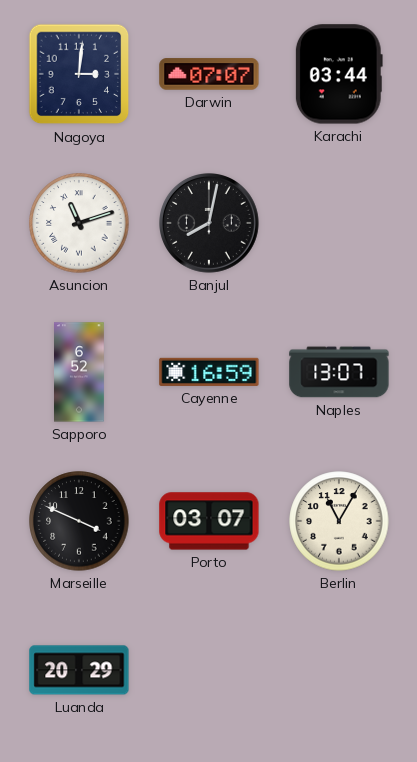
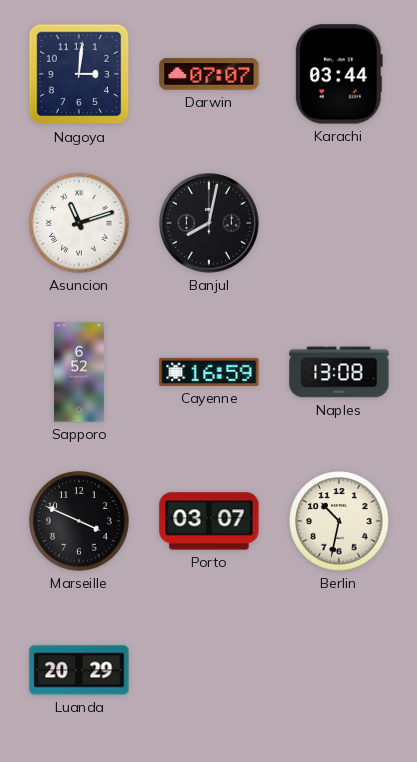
Naples: 13:07 -> 13:08 (339, 372)
Berlin: 11:05 -> 10:32 (339, 521)
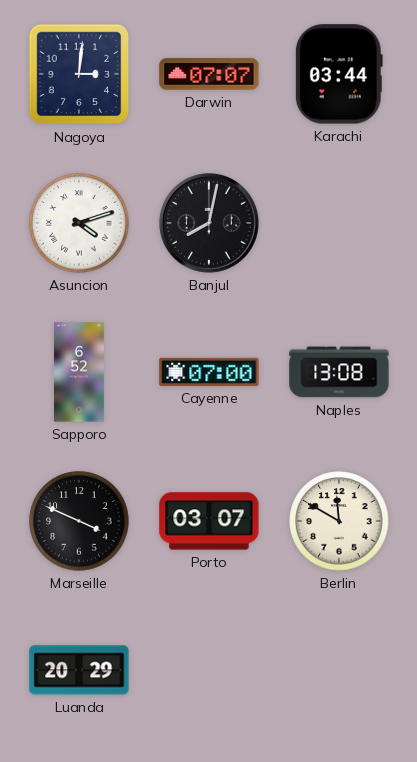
Asuncion: 11:12 -> 4:12 (79, 223)
Cayenne: 16:59 -> 07:00 (209, 372)
Berlin: 10:32 -> 11:50 (339, 521)
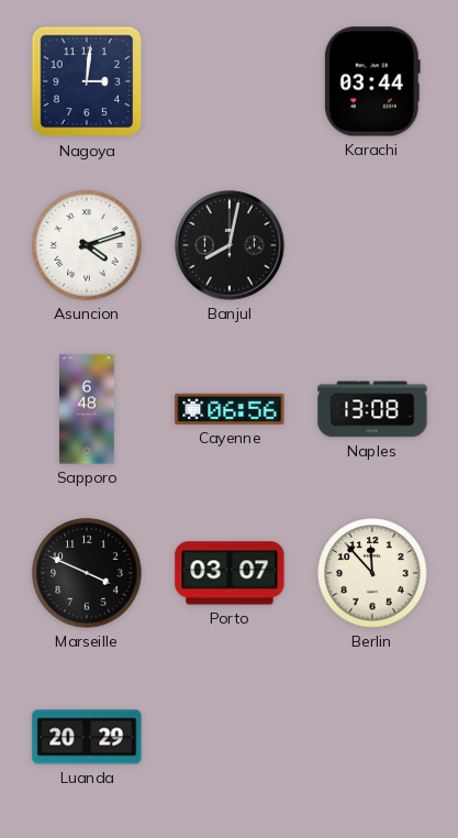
Darwin: 07:07 -> none (209, 74)
Sapporo: 6:52 -> 6:48 (88, 409)
Cayenne: 07:00 -> 06:56 (230, 409)
Berlin: 11:50 -> 11:53 (372, 573)
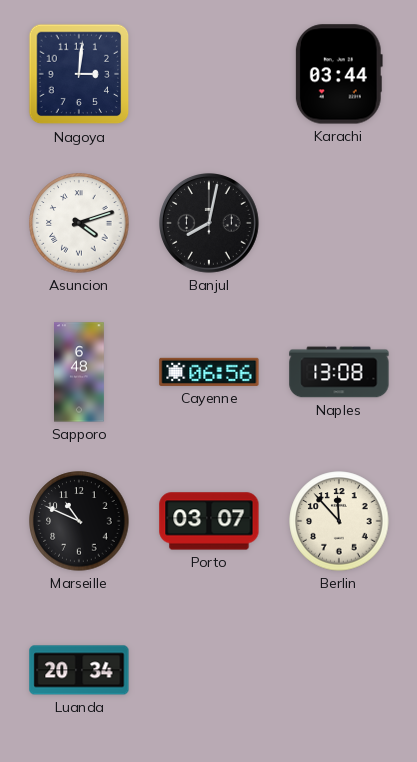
Marseille: 3:49 -> 10:49 (79, 521)
Luanda: 20:29 -> 20:34 (79, 670)
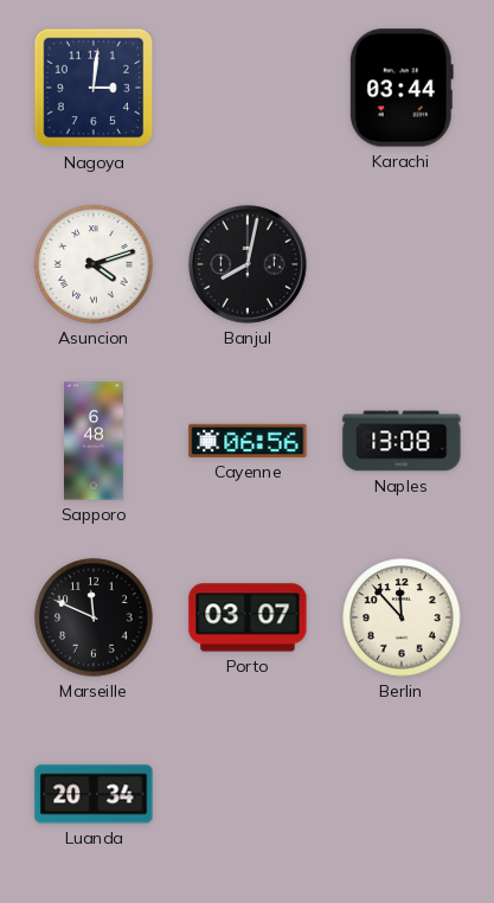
Marseille: 10:49 -> 11:49 (94, 617)
